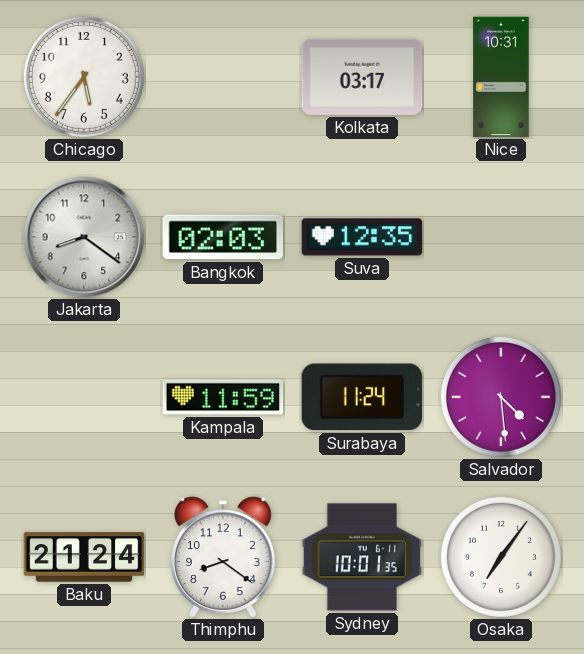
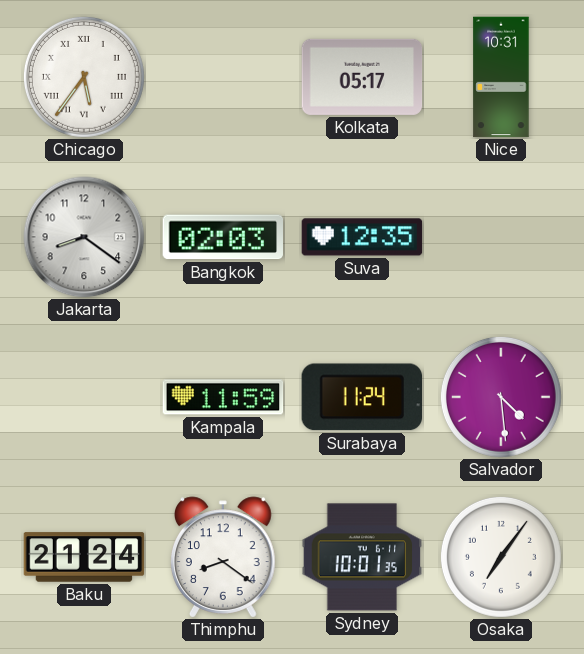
Chicago numerals: Arabic -> Roman (84, 77)
Kolkata: 03:17 -> 05:17 (362, 77)
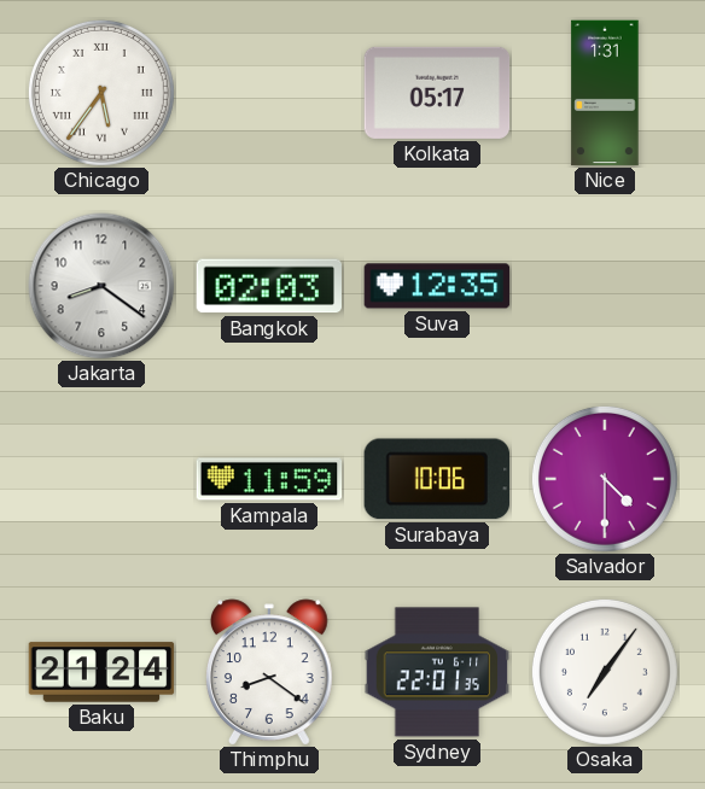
Nice: 10:31 -> 1:31 (605, 93)
Surabaya: 11:24 -> 10:06 (436, 479)
Salvador: 4:29 -> 4:30 (605, 479)
Sydney: 10:01 -> 22:01 (437, 672)
